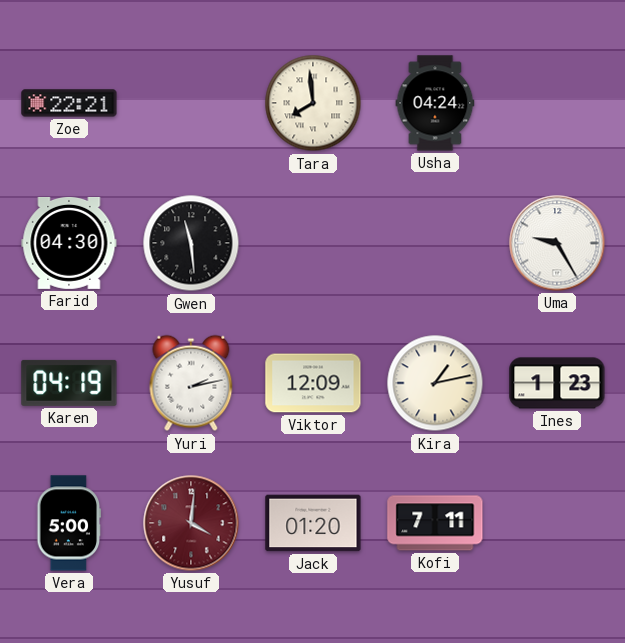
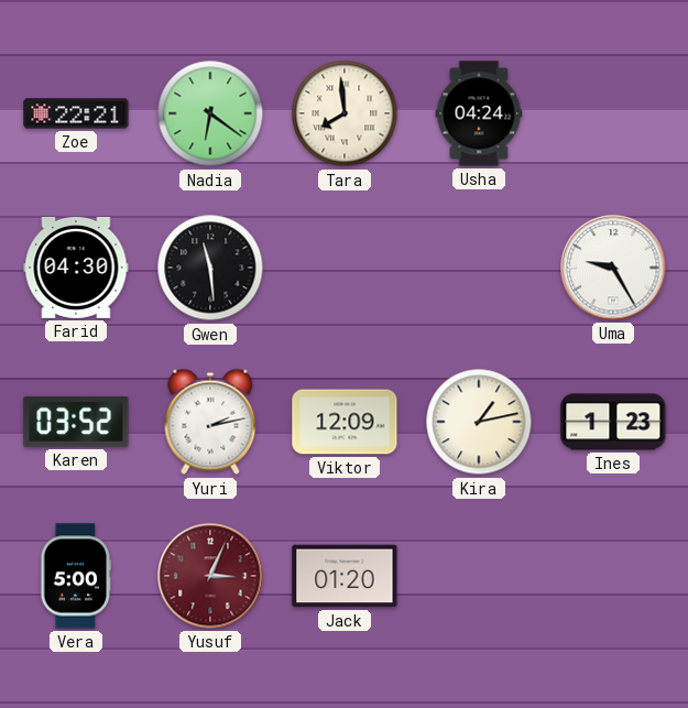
Nadia: none -> 6:21 (210, 113)
Karen: 04:19 -> 03:52 (76, 422)
Yusuf: 4:01 -> 3:04 (210, 576)
Kofi: 7:11 -> none (435, 523)
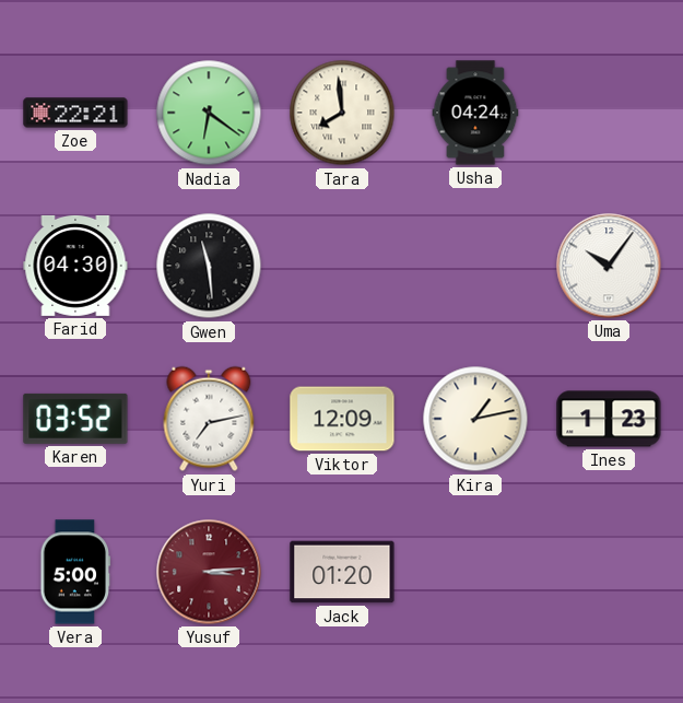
Uma: 9:25 -> 10:06 (609, 266)
Yuri: 2:13 -> 7:13 (209, 419)
Yusuf: 3:04 -> 3:14 (209, 572)
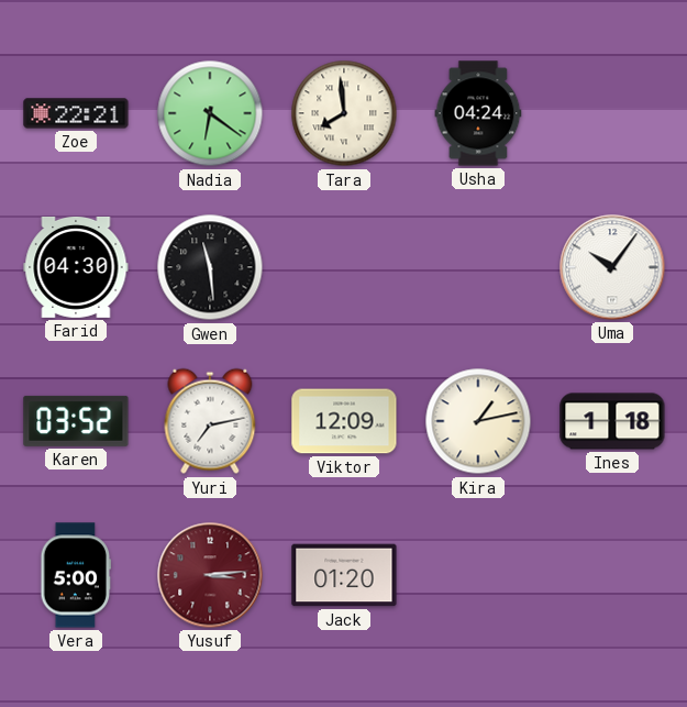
Ines: 1:23 -> 1:18 (612, 421)
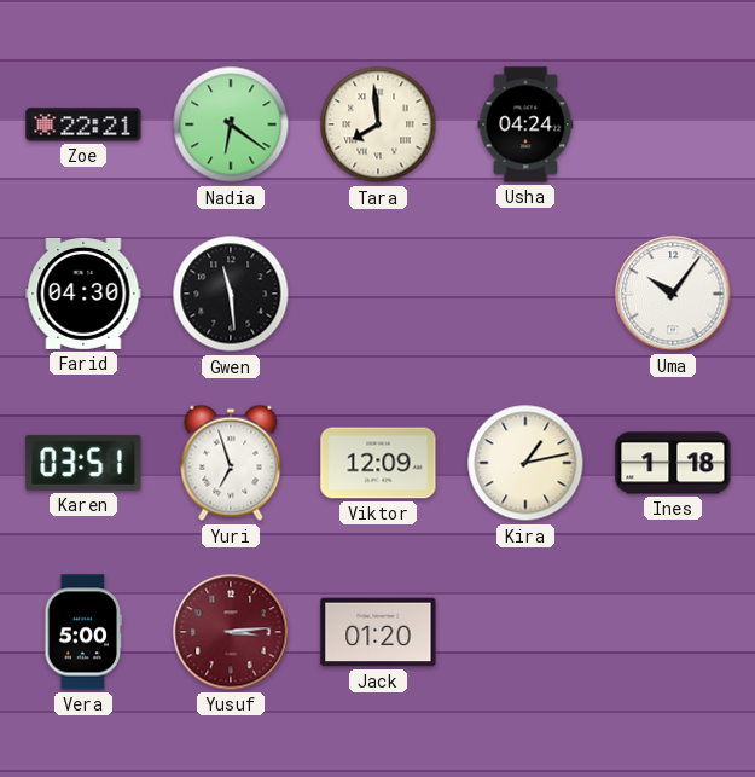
Karen: 03:52 -> 03:51 (83, 463)
Yuri: 7:13 -> 6:57 (231, 463)
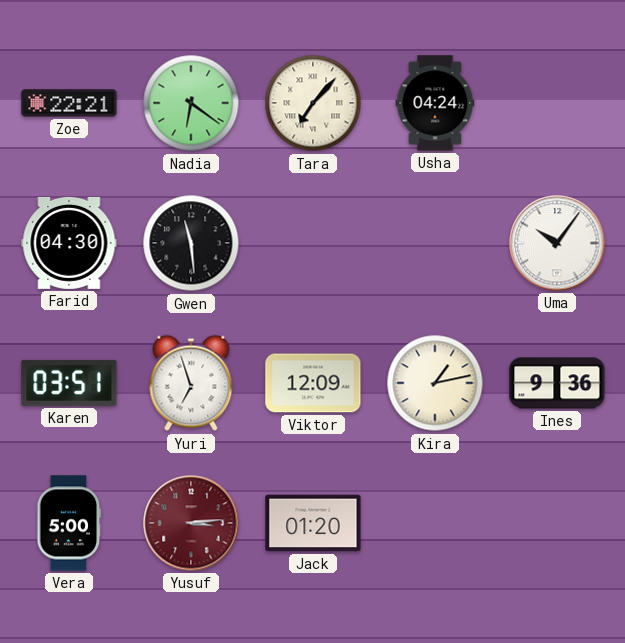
Tara: 7:59 -> 7:07 (313, 103)
Ines: 1:18 -> 9:36 (557, 383)
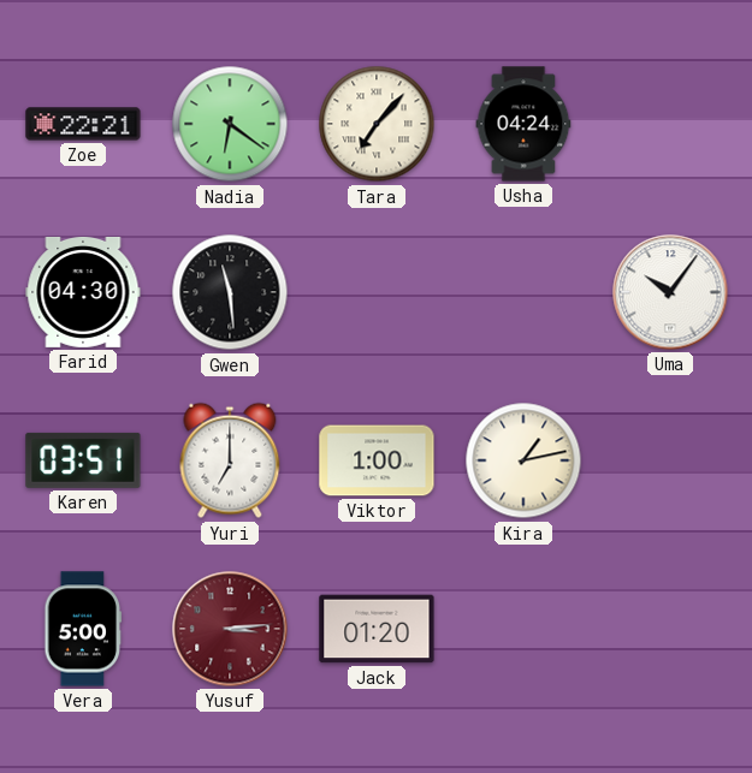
Yuri: 6:57 -> 7:00 (230, 460)
Viktor: 12:09 -> 1:00 (377, 460)
Ines: 9:36 -> none (557, 383)
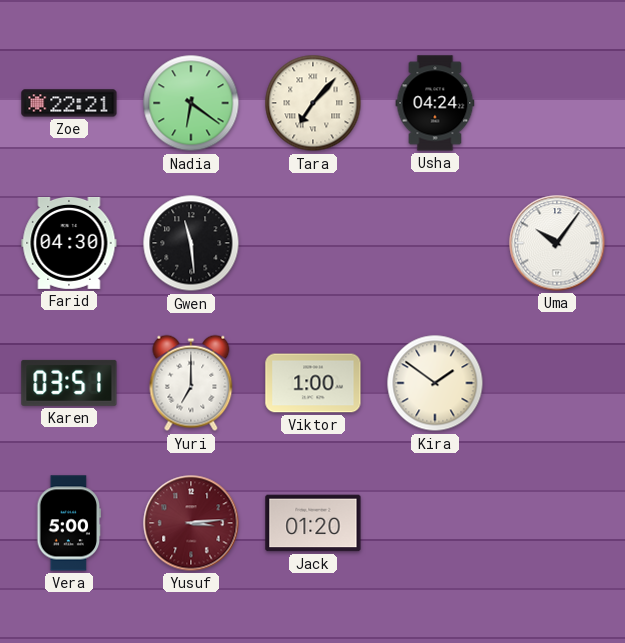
Kira: 1:13 -> 1:51 (435, 383)
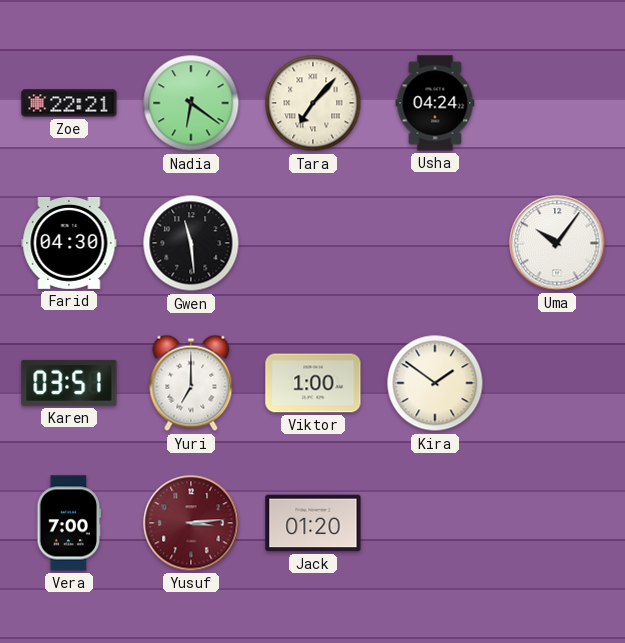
Vera: 5:00 -> 7:00 (69, 523)
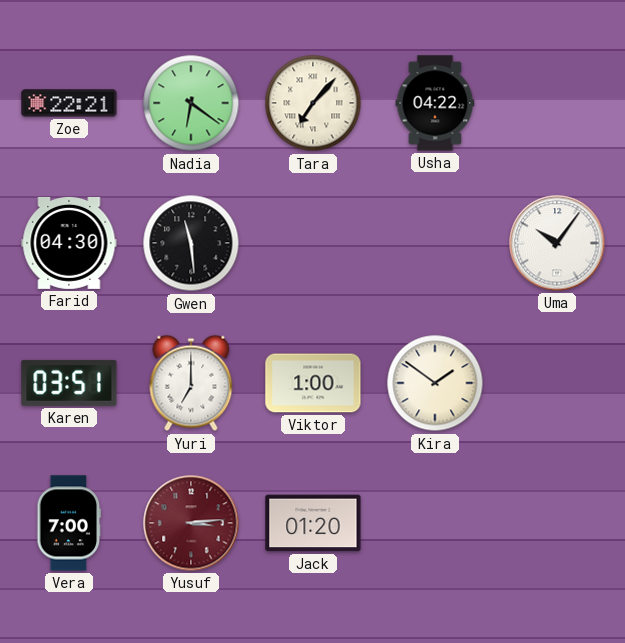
Usha: 04:24 -> 04:22 (435, 103)
